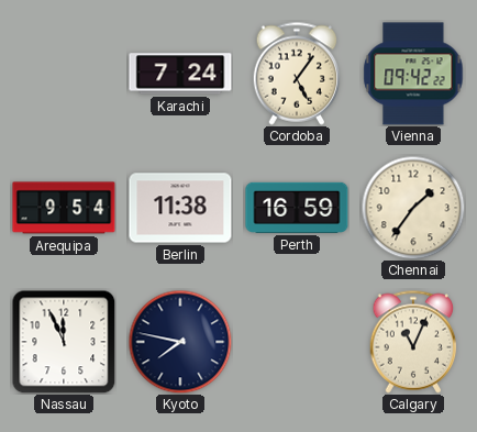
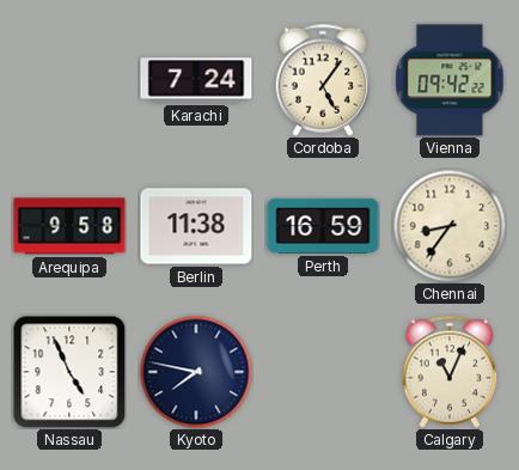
Arequipa: 9:54 -> 9:58 (69, 226)
Chennai: 1:36 -> 8:36 (450, 226)
Nassau: 11:56 -> 4:56 (69, 372)
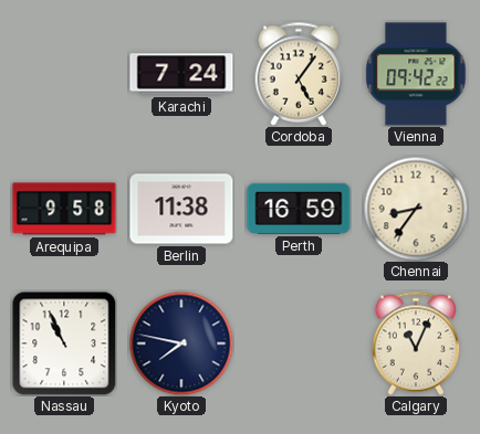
Nassau: 4:56 -> 10:56 (64, 343)
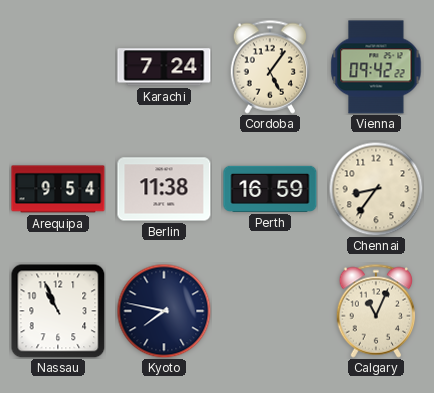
Arequipa: 9:58 -> 9:54 (58, 189)
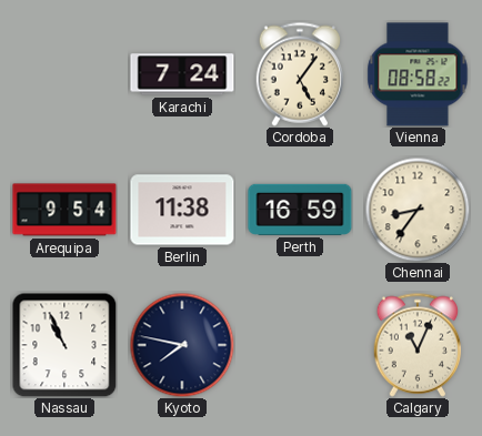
Vienna: 09:42 -> 08:58 (418, 74)
